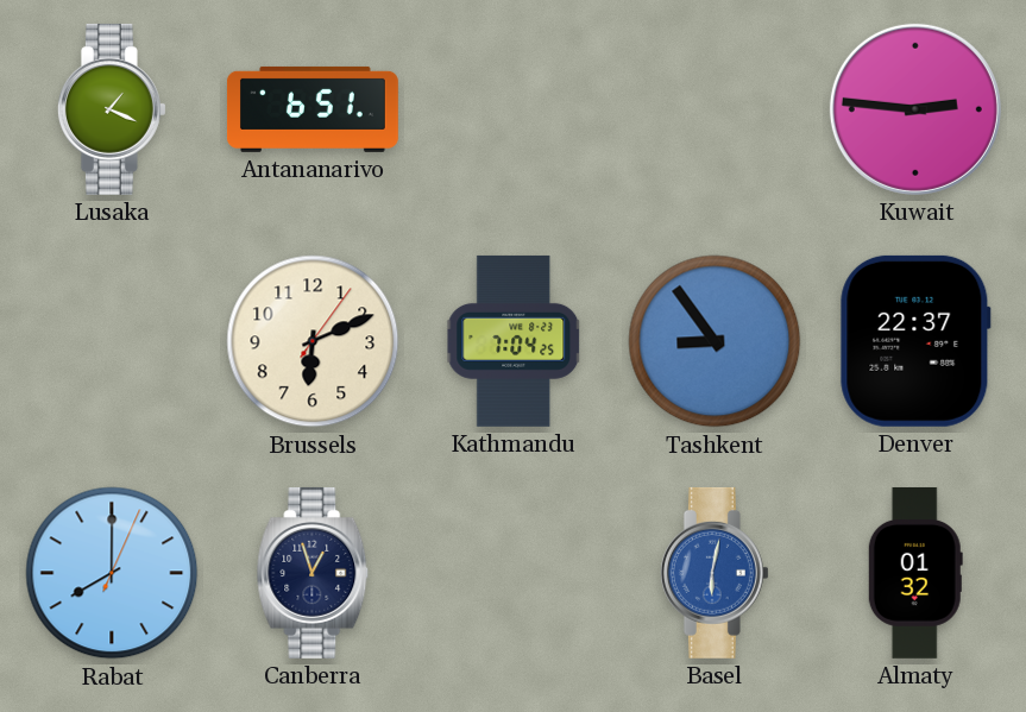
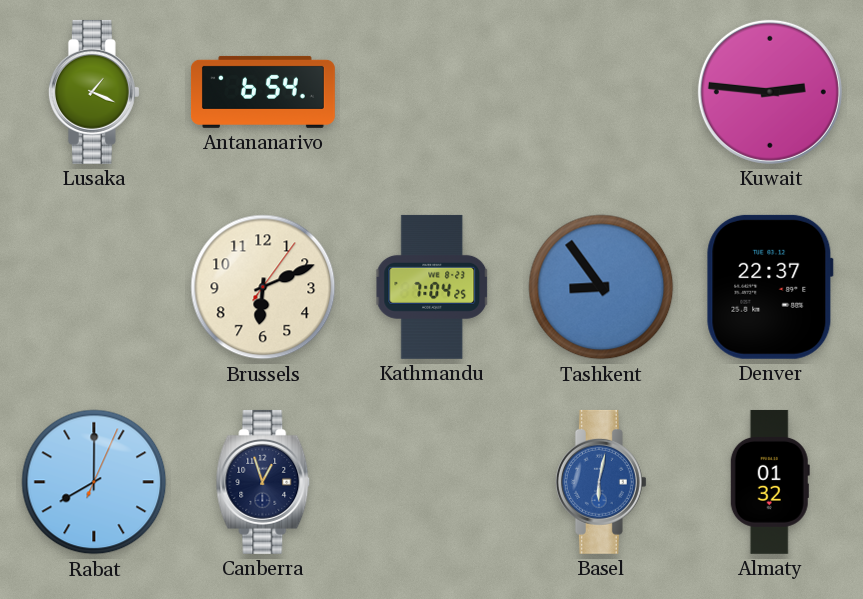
Antananarivo: 6:51 -> 6:54 (263, 92)
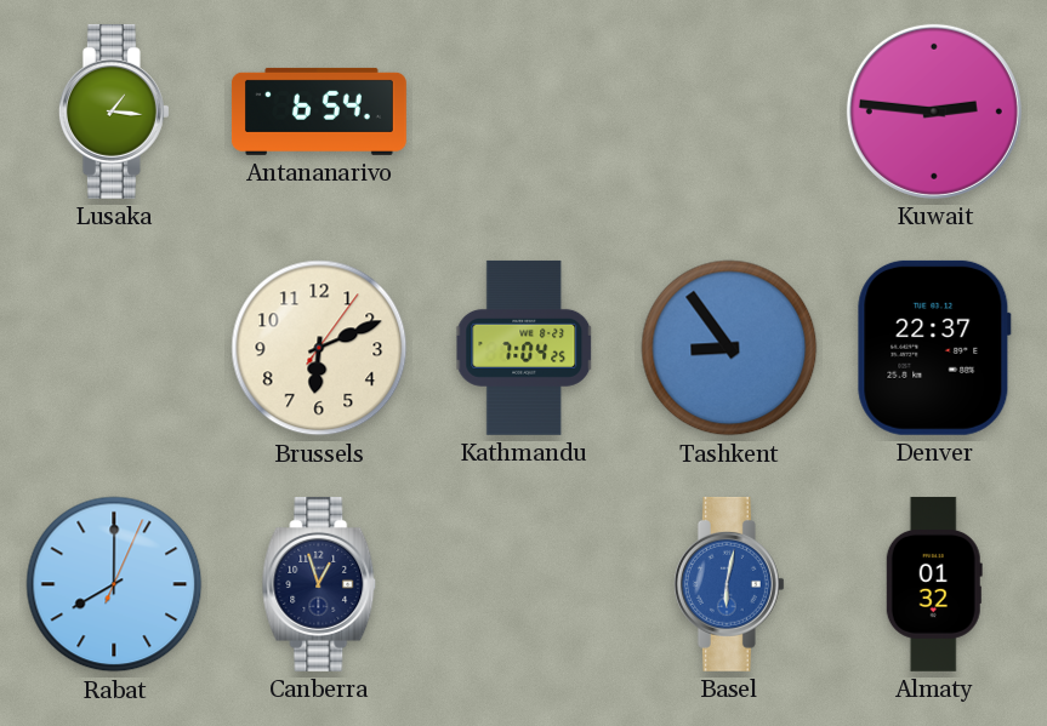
Lusaka: 1:19 -> 1:16 (114, 112)
